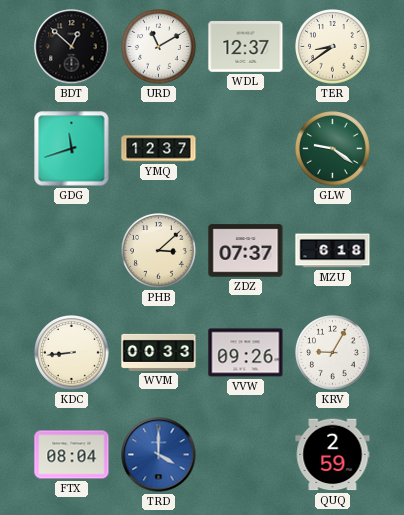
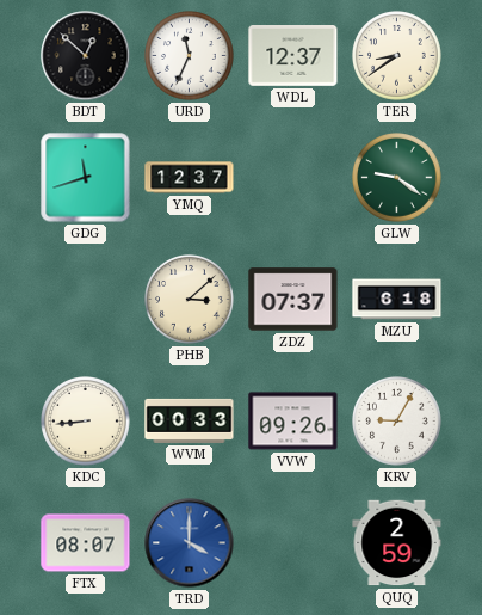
URD: 11:10 -> 11:34 (190, 56)
FTX: 08:04 -> 08:07 (86, 543)
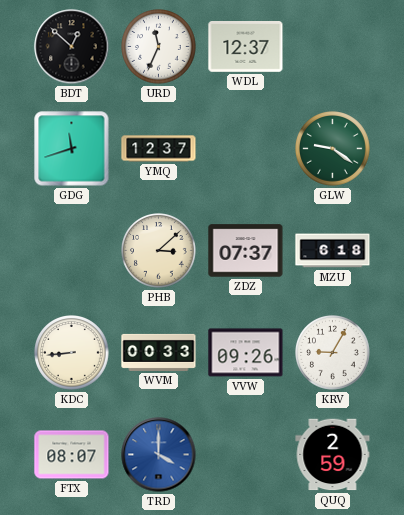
TER: 8:39 -> none (397, 56)
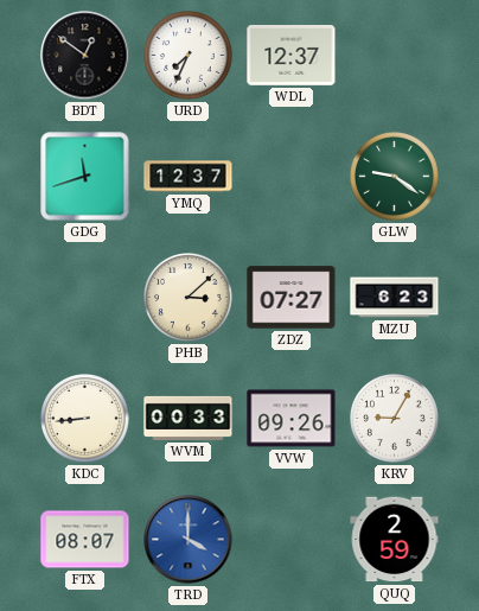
BDT: 12:52 -> 12:51 (85, 56)
URD: 11:34 -> 7:34 (189, 56)
ZDZ: 07:37 -> 07:27 (292, 298)
MZU: 6:18 -> 6:23 (395, 298)
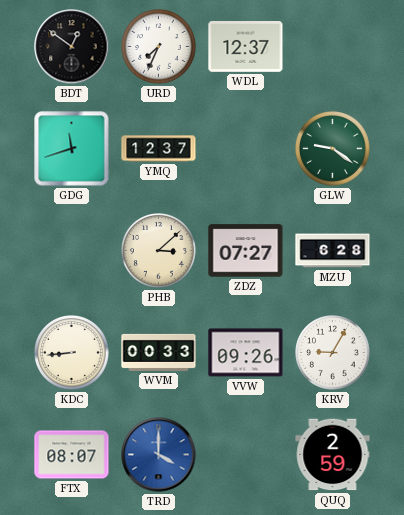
MZU: 6:23 -> 6:28 (333, 251)
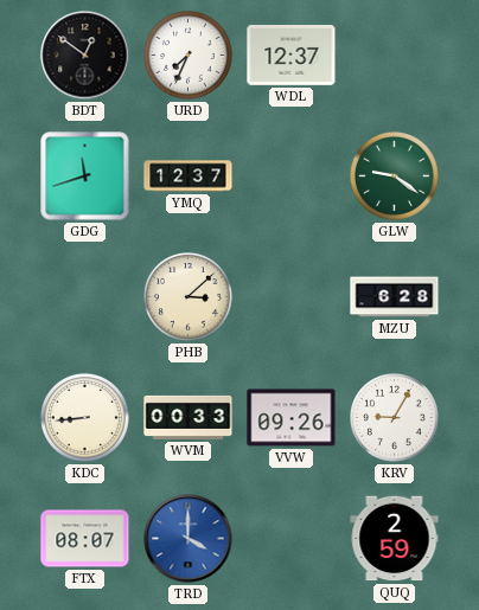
ZDZ: 07:27 -> none (246, 251)
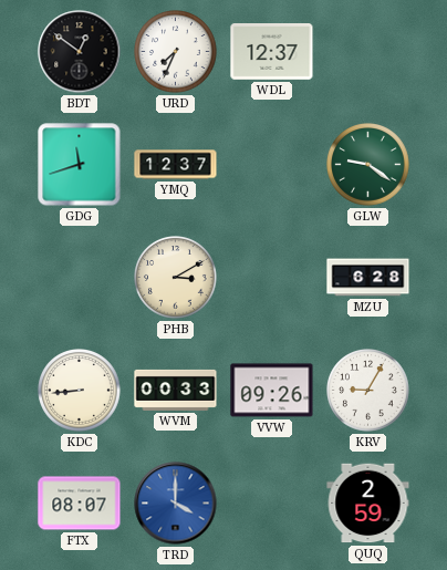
PHB: 3:08 -> 3:10 (176, 278)
